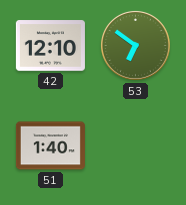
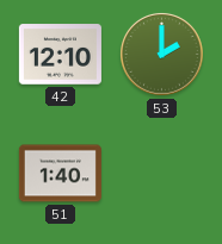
53: 6:51 -> 2:00 (161, 54)
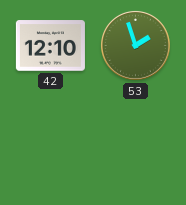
53: 2:00 -> 1:57 (135, 45)
51: 1:40 -> none (60, 174)
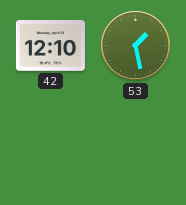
53: 1:57 -> 1:28 (135, 45)
